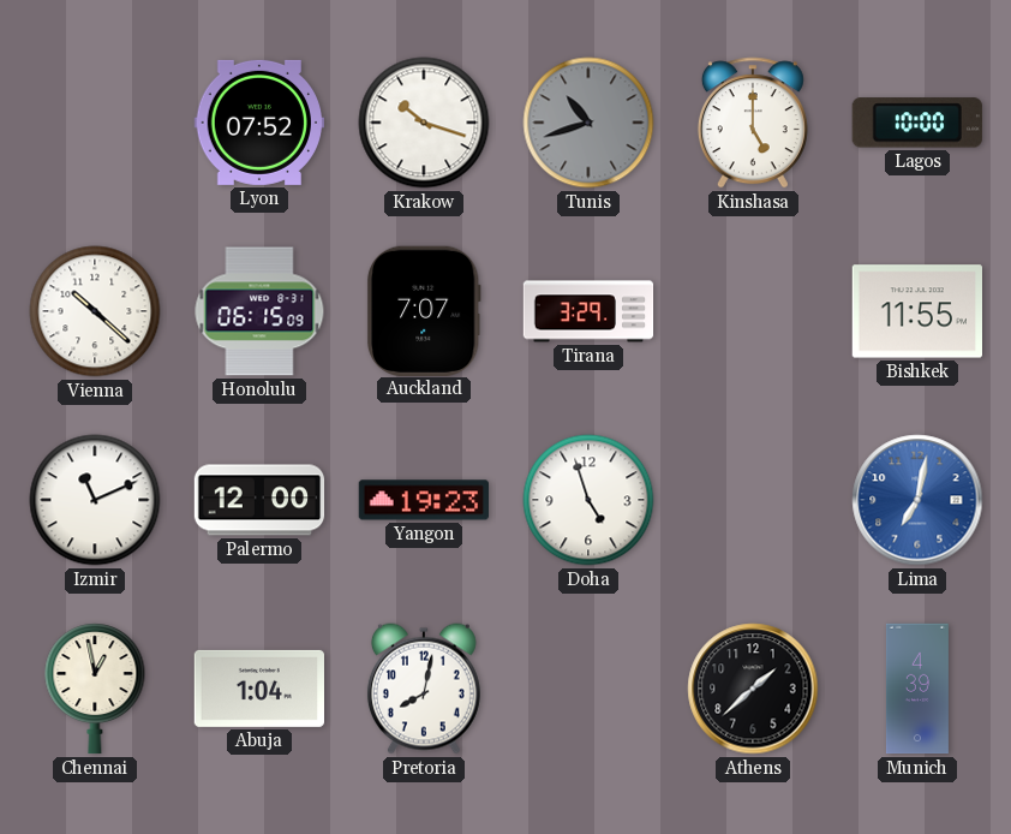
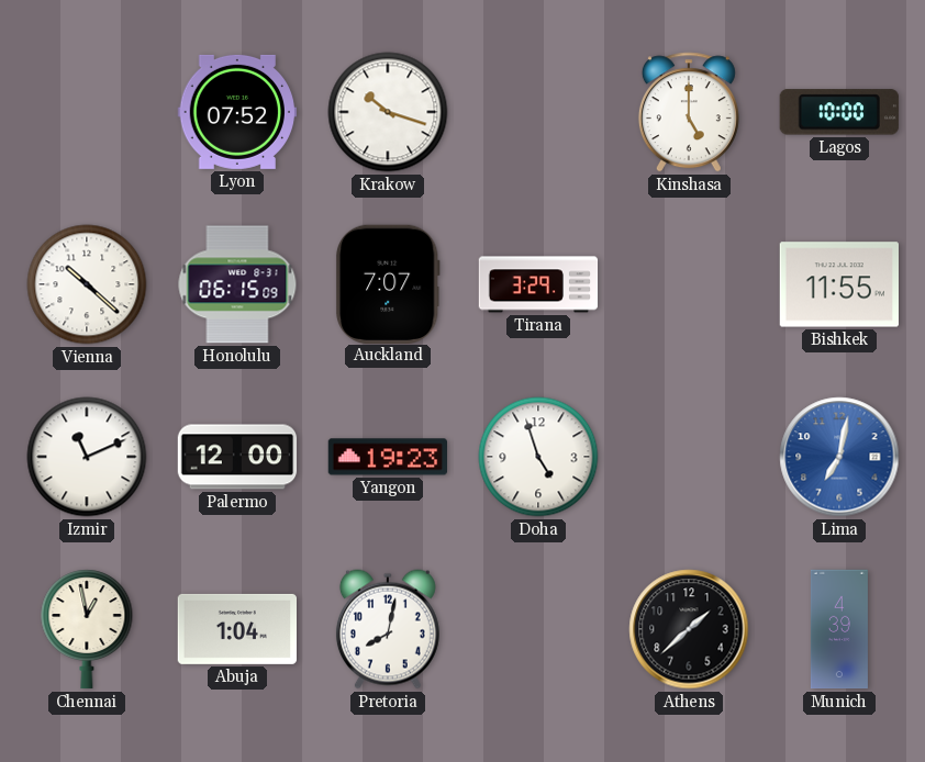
Tunis: 10:42 -> none (588, 123)
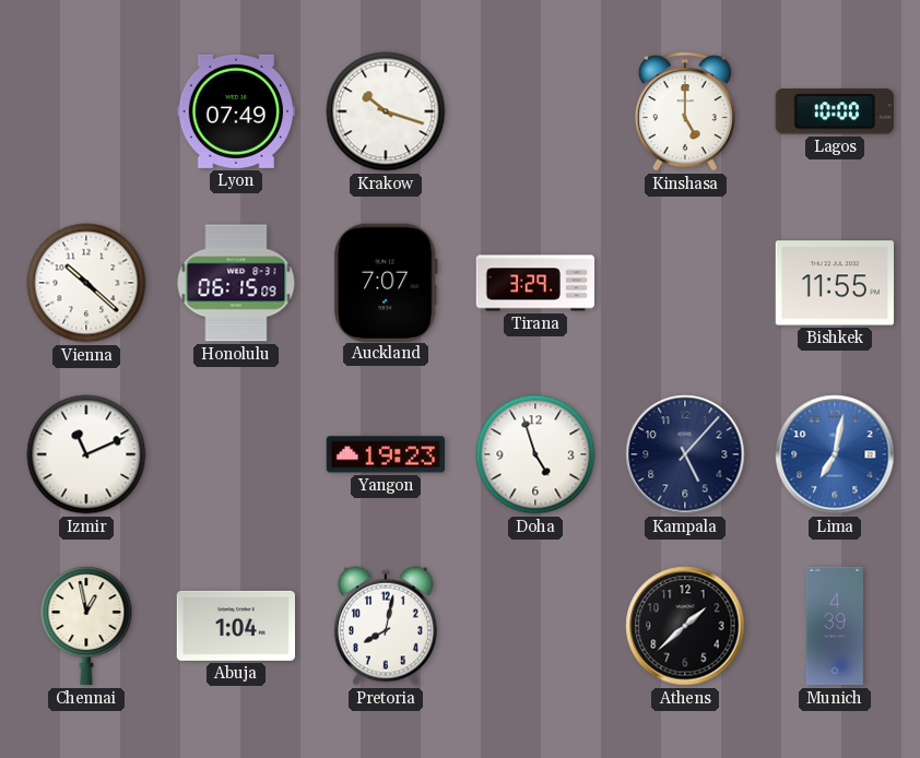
Lyon: 07:52 -> 07:49 (235, 111)
Palermo: 12:00 -> none (237, 457)
Kampala: none -> 5:07 (685, 454)
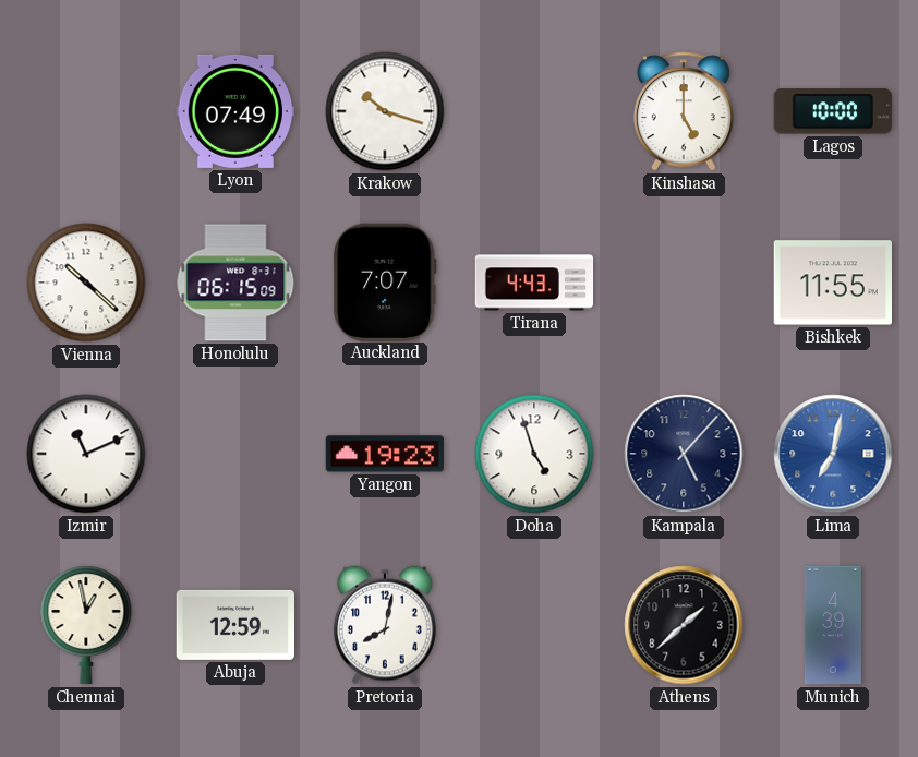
Tirana: 3:29 -> 4:43 (534, 283)
Abuja: 1:04 -> 12:59 (234, 625)
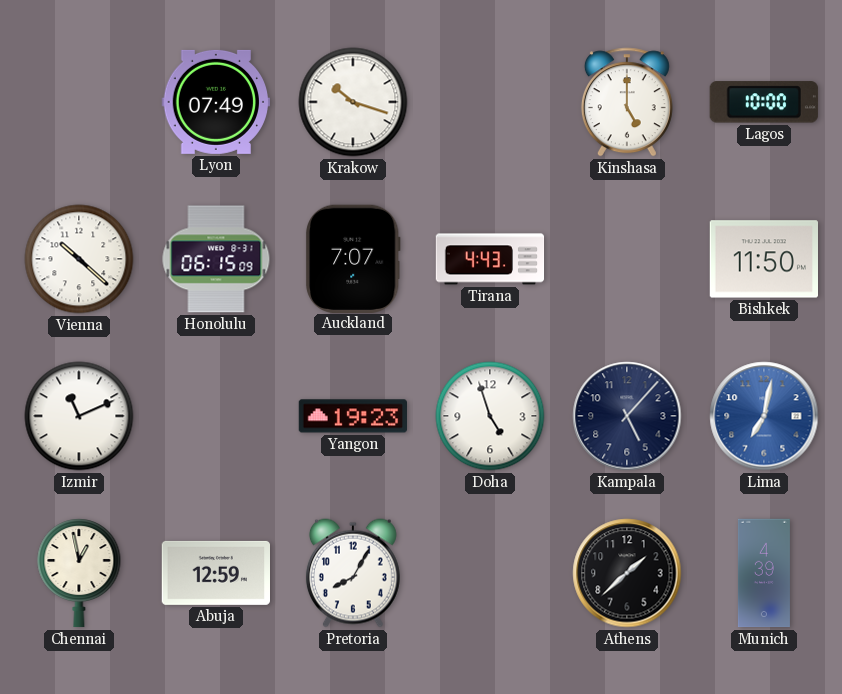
Bishkek: 11:55 -> 11:50 (763, 259)
Pretoria: 8:02 -> 8:05 (353, 573)
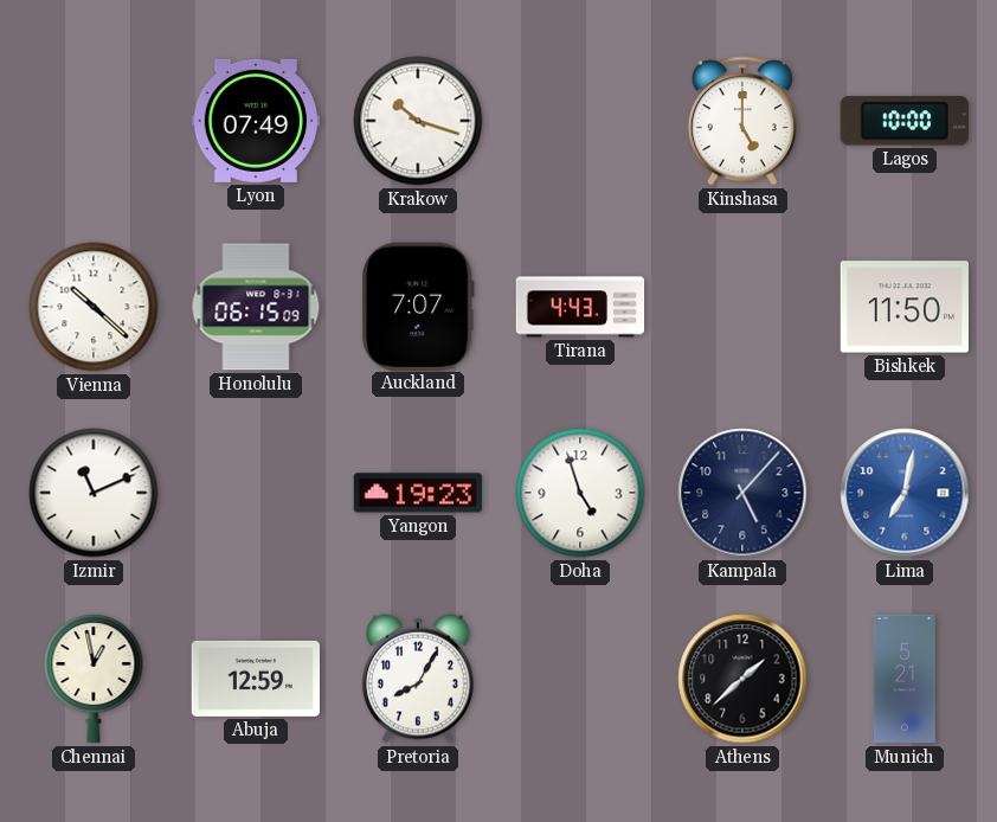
Munich: 4:39 -> 5:21 (905, 679)
